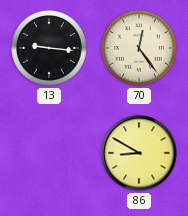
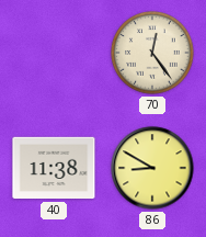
13: 9:16 -> none (49, 48)
40: none -> 11:38 (54, 168)
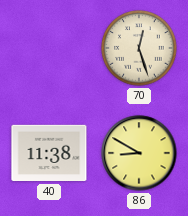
70: 12:24 -> 12:27 (139, 48)
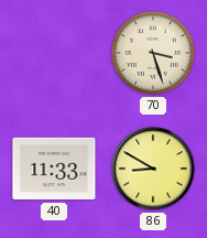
70: 12:27 -> 3:27 (153, 53)
40: 11:38 -> 11:33 (54, 169)
